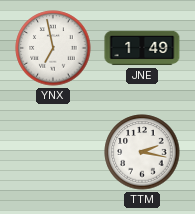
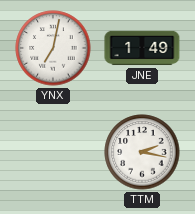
YNX: 6:58 -> 7:02 (53, 48)
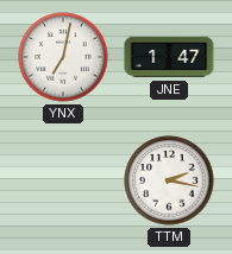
JNE: 1:49 -> 1:47 (169, 57)
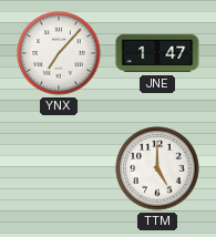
YNX: 7:02 -> 7:07 (59, 53)
TTM: 2:17 -> 5:00 (157, 168)
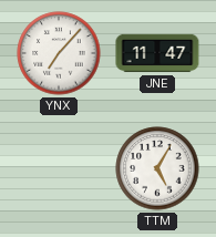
JNE: 1:47 -> 11:47 (157, 53)
TTM: 5:00 -> 5:05 (157, 168)
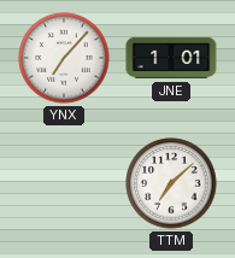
JNE: 11:47 -> 1:01 (171, 58)
TTM: 5:05 -> 7:08 (171, 183)
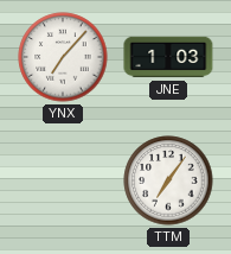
JNE: 1:01 -> 1:03 (168, 57)
TTM: 7:08 -> 7:06 (168, 180)
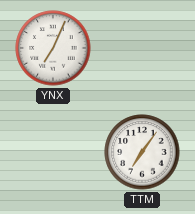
YNX: 7:07 -> 7:04 (53, 48)
JNE: 1:03 -> none (168, 57)
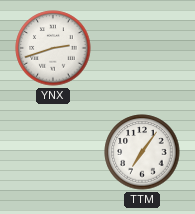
YNX: 7:04 -> 2:42 (53, 48)
